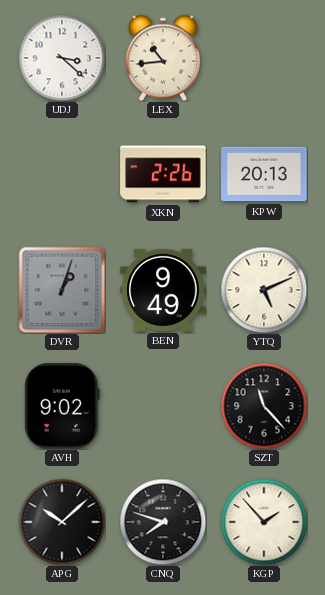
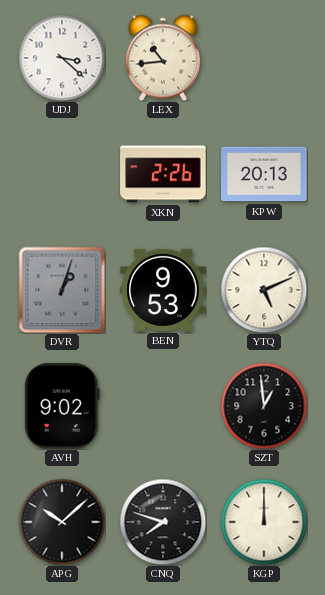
BEN: 9:49 -> 9:53 (163, 290)
SZT: 11:23 -> 12:59 (264, 406)
KGP: 1:53 -> 12:00 (264, 522)
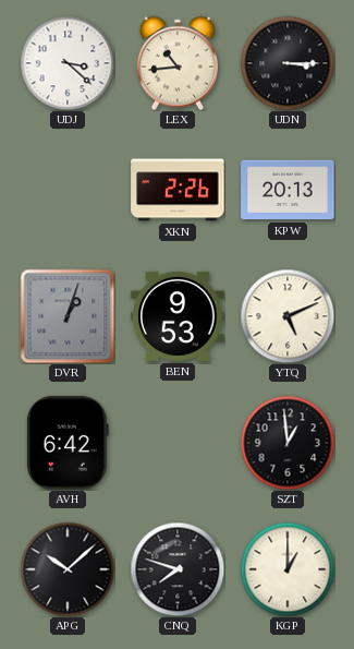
UDN: none -> 3:15 (288, 63)
AVH: 9:02 -> 6:42 (68, 443)
KGP: 12:00 -> 1:00 (288, 569)
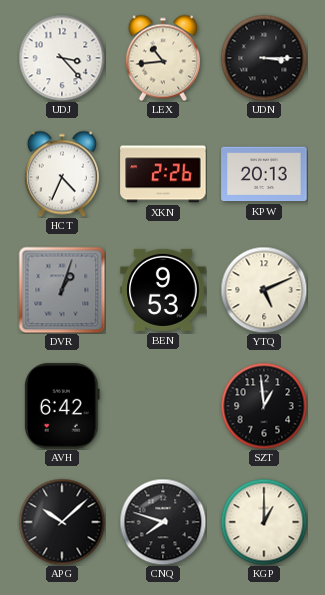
UDJ: 3:22 -> 3:23 (62, 58)
HCT: none -> 4:34 (62, 174)
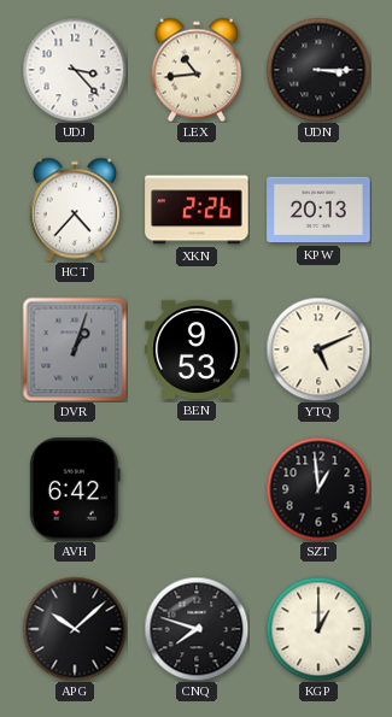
HCT: 4:34 -> 4:37 (75, 210)
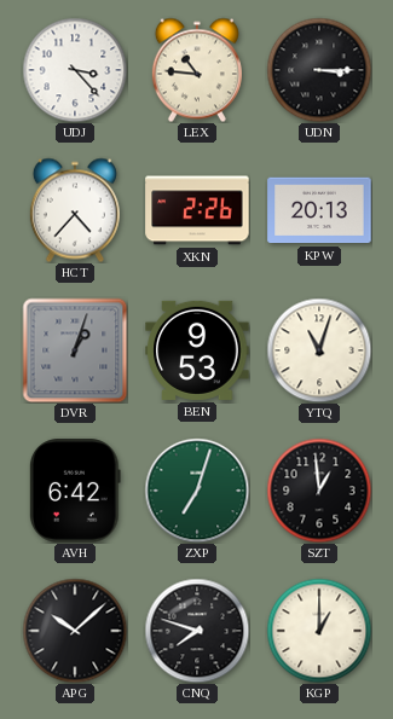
LEX: 10:44 -> 10:46 (197, 70)
YTQ: 5:11 -> 11:03 (319, 350)
ZXP: none -> 7:03 (197, 491)
